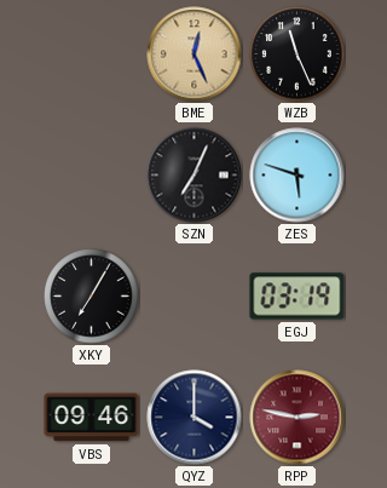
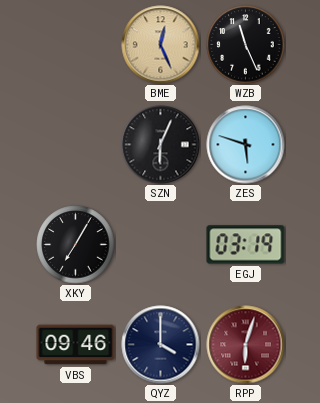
SZN: 7:04 -> 6:04 (161, 145)
RPP: 2:47 -> 6:03 (246, 345)
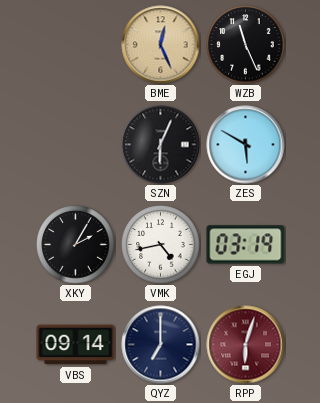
ZES: 5:48 -> 5:50 (246, 145)
XKY: 7:05 -> 2:05 (76, 245)
VMK: none -> 4:43 (161, 245)
VBS: 09:46 -> 09:14 (76, 345)
QYZ: 4:00 -> 7:00 (161, 345)
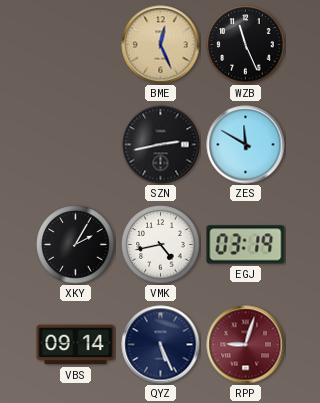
SZN: 6:04 -> 2:43 (161, 145)
ZES: 5:50 -> 11:50 (246, 145)
QYZ: 7:00 -> 5:26 (161, 345)
RPP: 6:03 -> 9:03 (246, 345)
